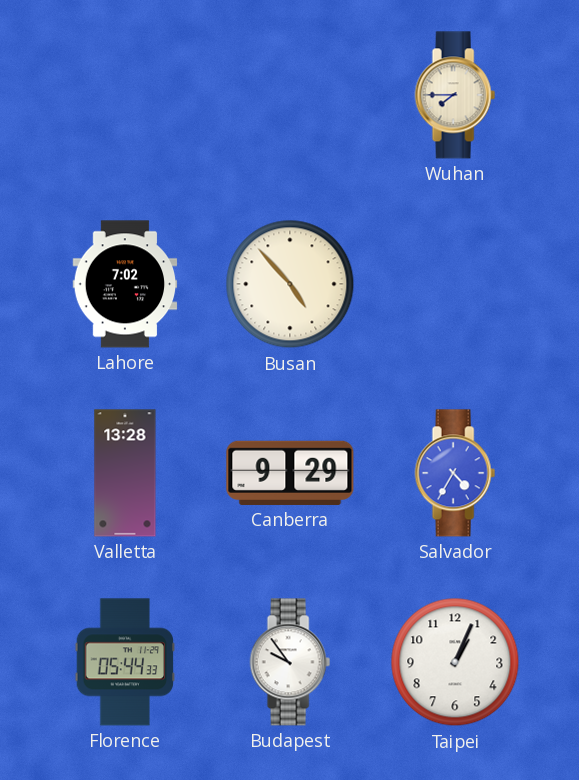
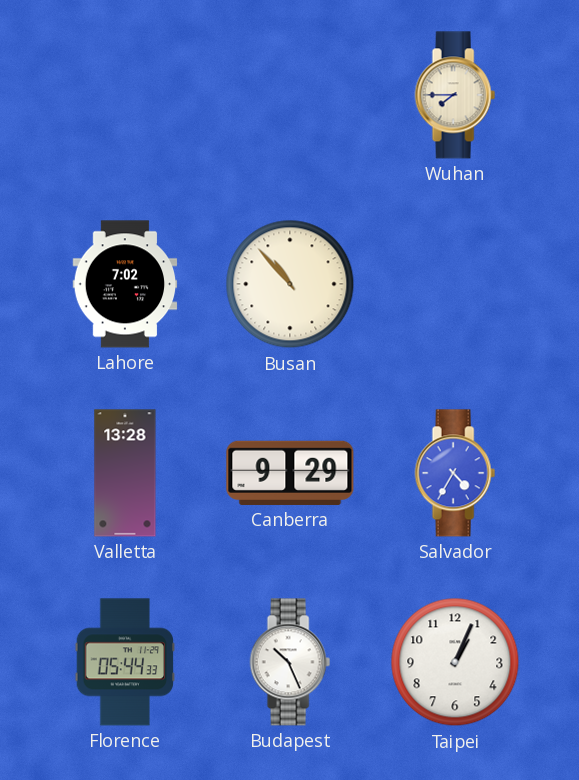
Busan: 4:53 -> 10:53 (290, 284)
Budapest: 9:54 -> 10:26 (290, 662)
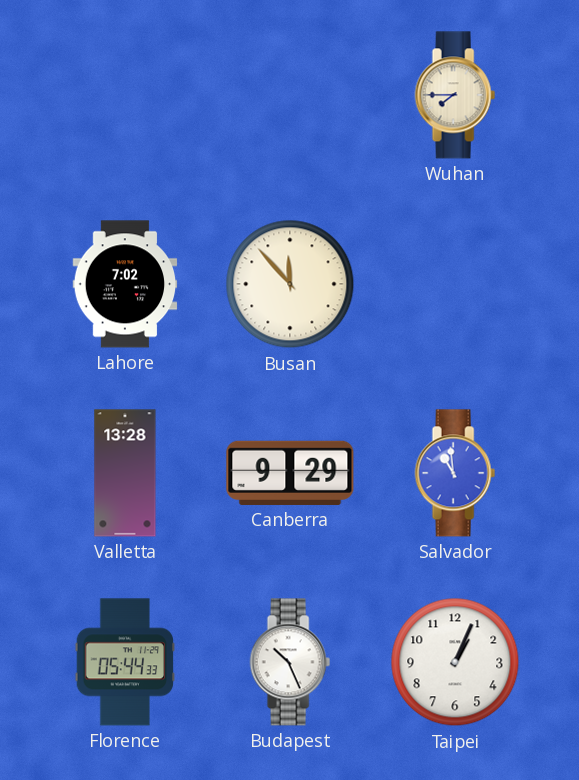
Busan: 10:53 -> 11:53 (290, 284)
Salvador: 4:35 -> 10:59 (455, 473)
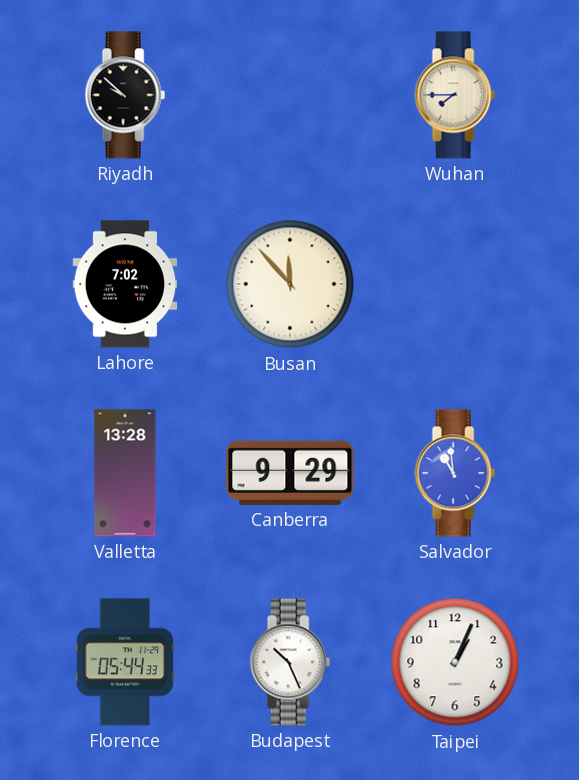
Riyadh: none -> 9:52 (125, 95)
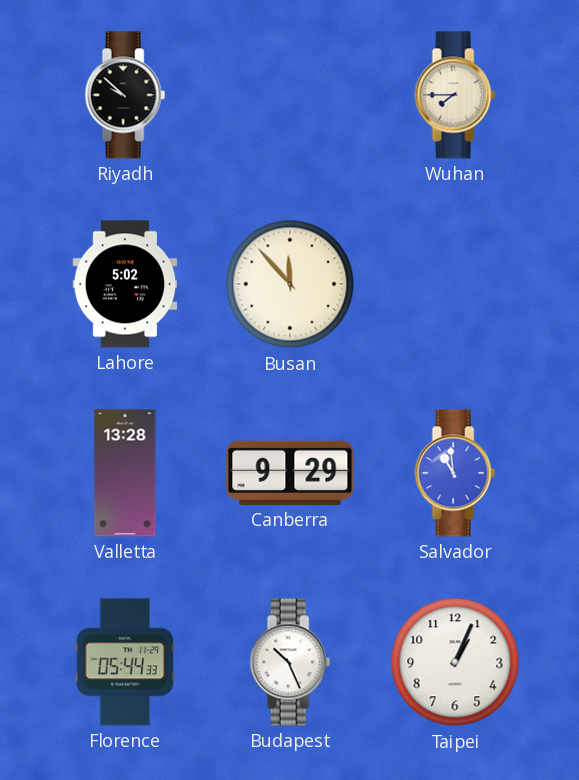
Lahore: 7:02 -> 5:02 (125, 284)
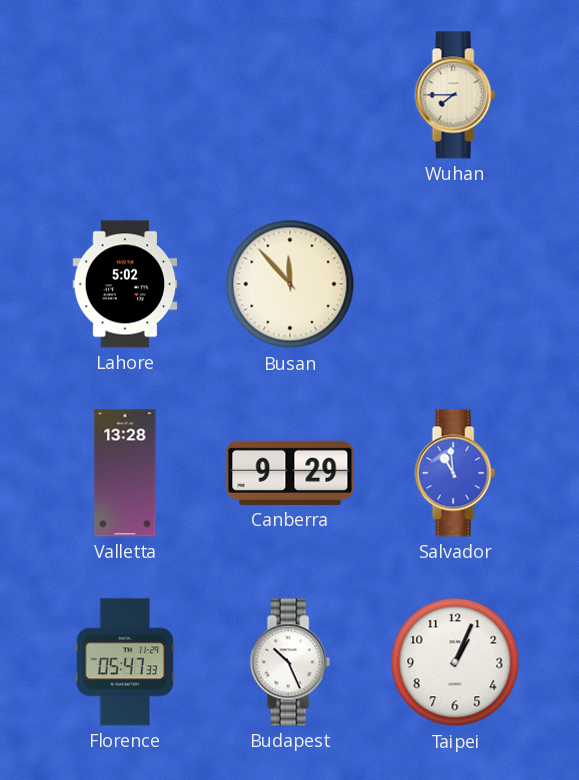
Riyadh: 9:52 -> none (125, 95)
Florence: 05:44 -> 05:47 (125, 662)
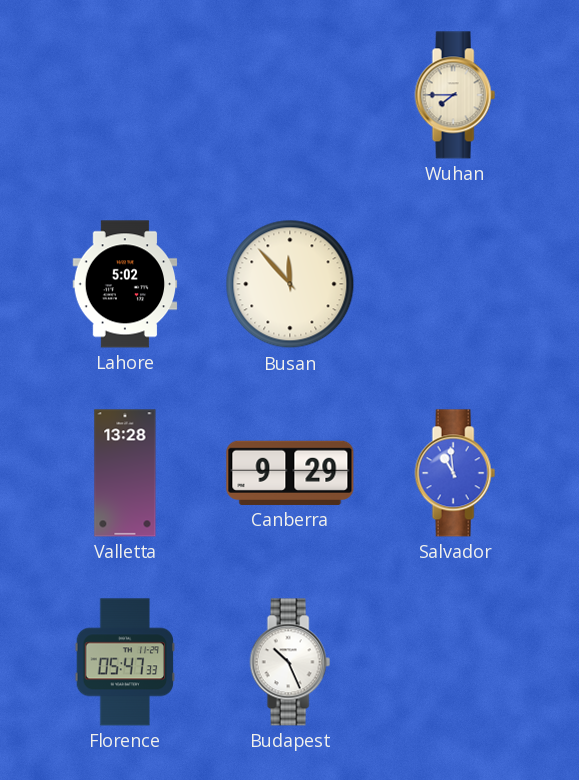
Taipei: 1:04 -> none (455, 662)
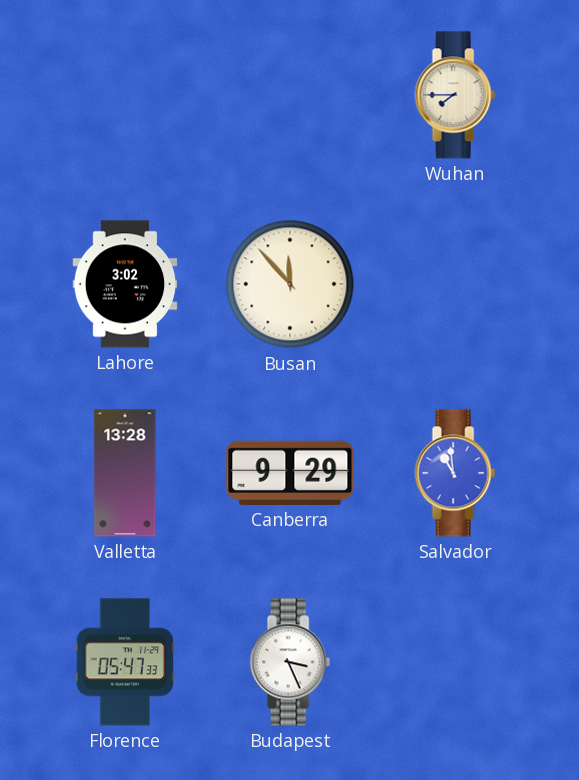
Lahore: 5:02 -> 3:02 (125, 284)
Budapest: 10:26 -> 3:26 (290, 662)
